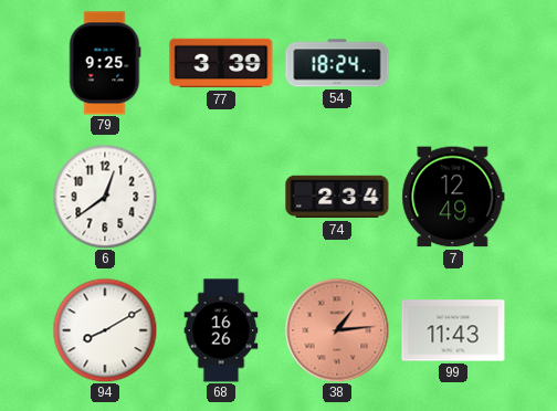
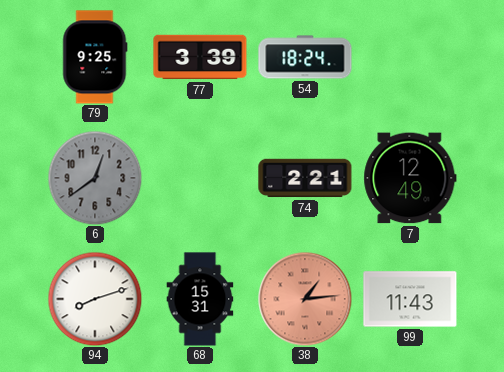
6 dial: white -> grey (95, 178)
74: 2:34 -> 2:21 (305, 178)
94: 8:10 -> 8:12 (95, 299)
68: 16:26 -> 15:31 (200, 299)
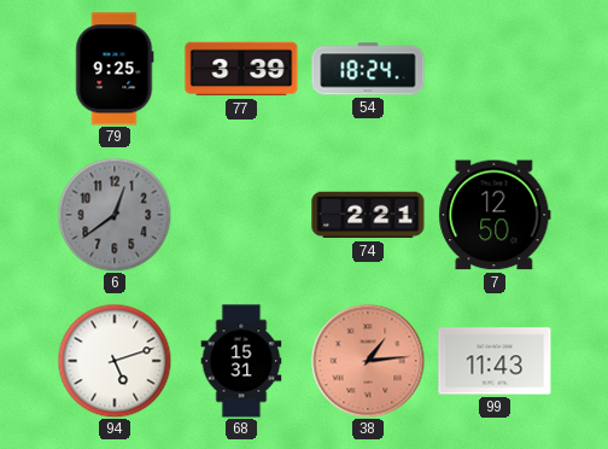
7: 12:49 -> 12:50 (495, 215)
94: 8:12 -> 5:12 (115, 361)
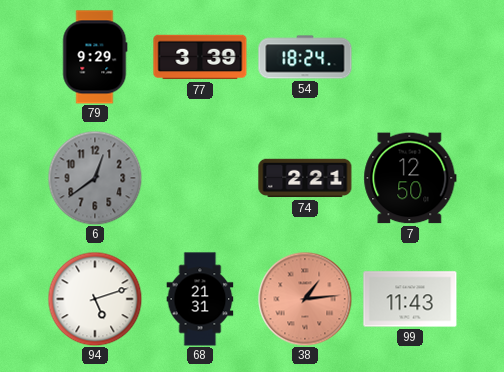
79: 9:25 -> 9:29 (95, 57)
68: 15:31 -> 21:31 (200, 299)
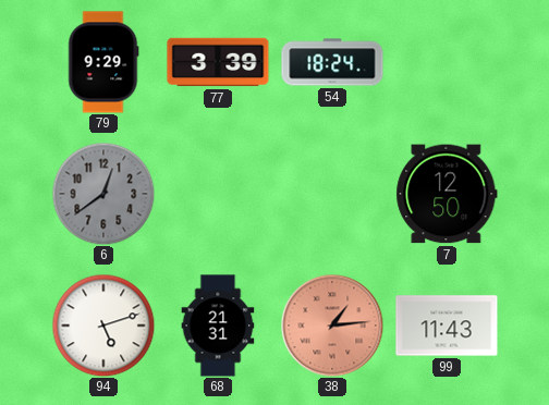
74: 2:21 -> none (305, 178)
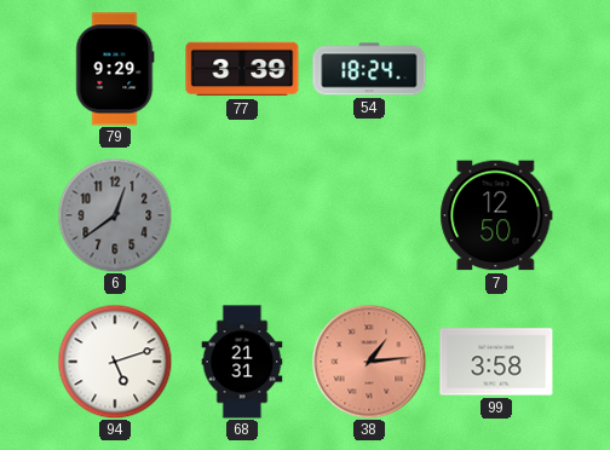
99: 11:43 -> 3:58 (496, 362)
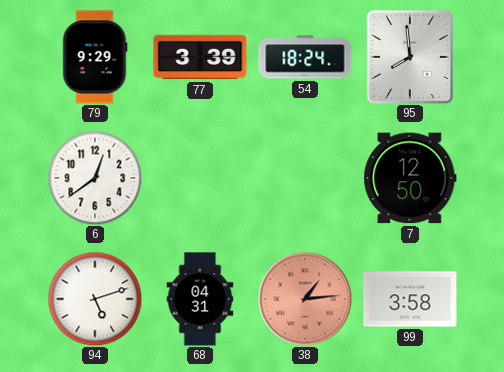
95: none -> 7:59 (410, 57)
6 dial: grey -> white (95, 178)
68: 21:31 -> 04:31 (200, 299)
